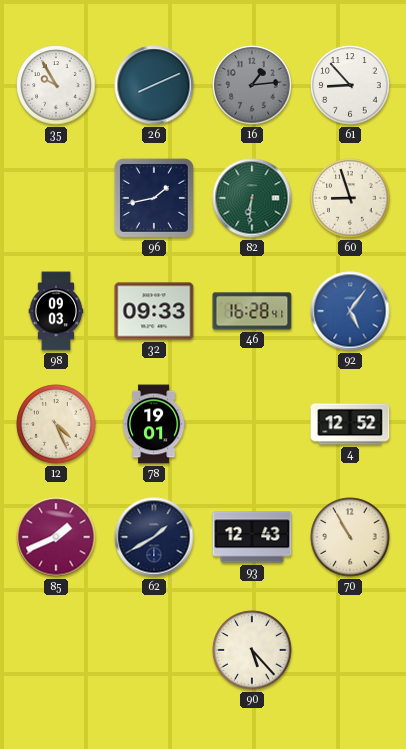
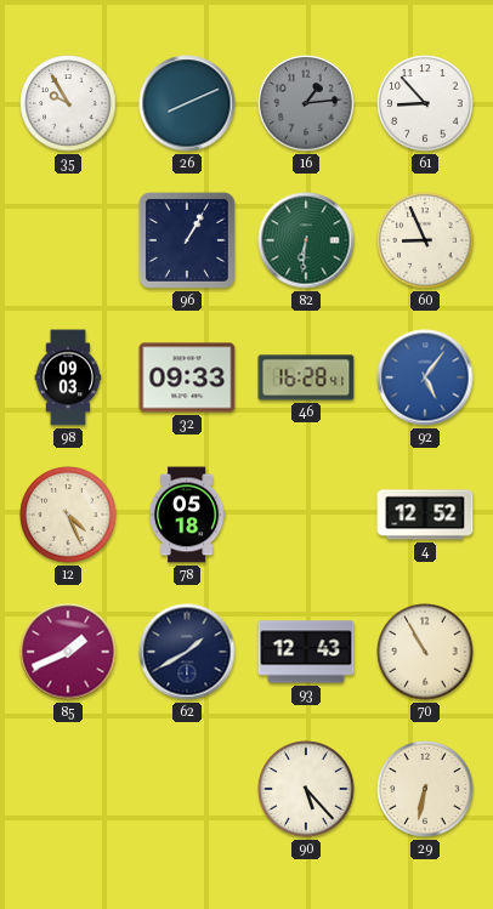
96: 1:43 -> 1:05 (187, 240)
60: 8:57 -> 8:56 (425, 240)
78: 19:01 -> 05:18 (187, 515)
29: none -> 6:32 (425, 789)
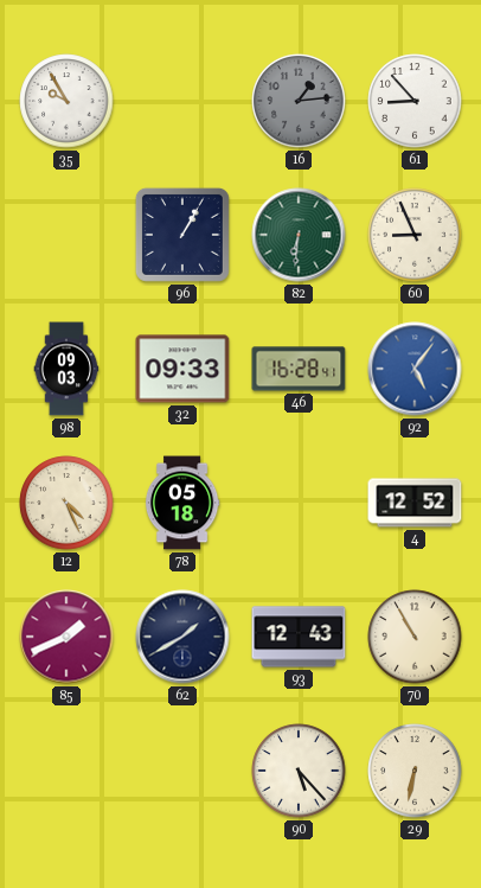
26: 8:11 -> none (187, 103)
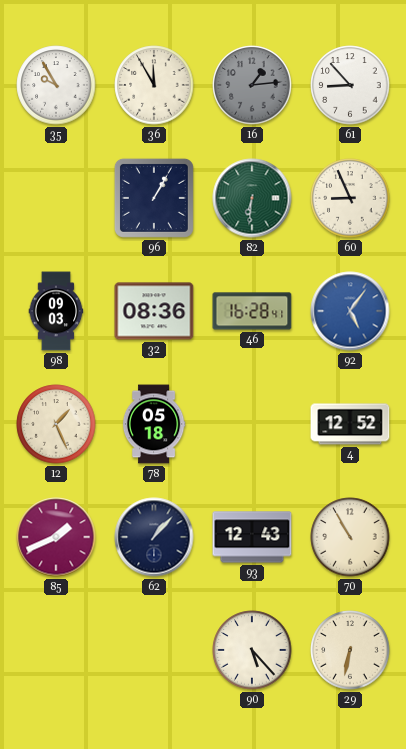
36: none -> 11:55 (154, 85)
32: 09:33 -> 08:36 (154, 311)
12: 4:26 -> 1:26 (56, 424)
62: 1:40 -> 1:07 (154, 537)
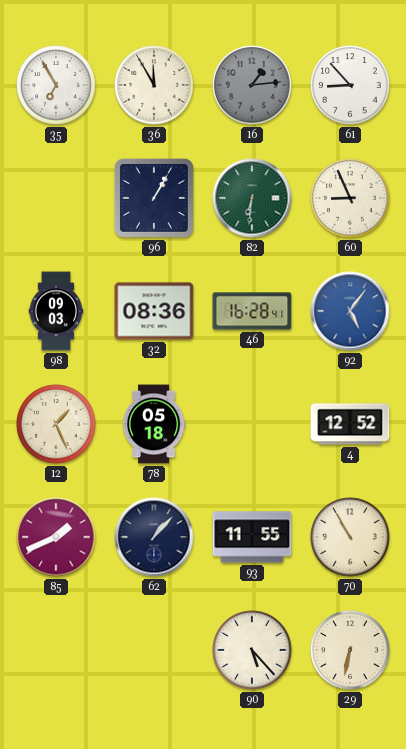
35: 9:55 -> 6:55 (56, 85)
93: 12:43 -> 11:55 (252, 537)
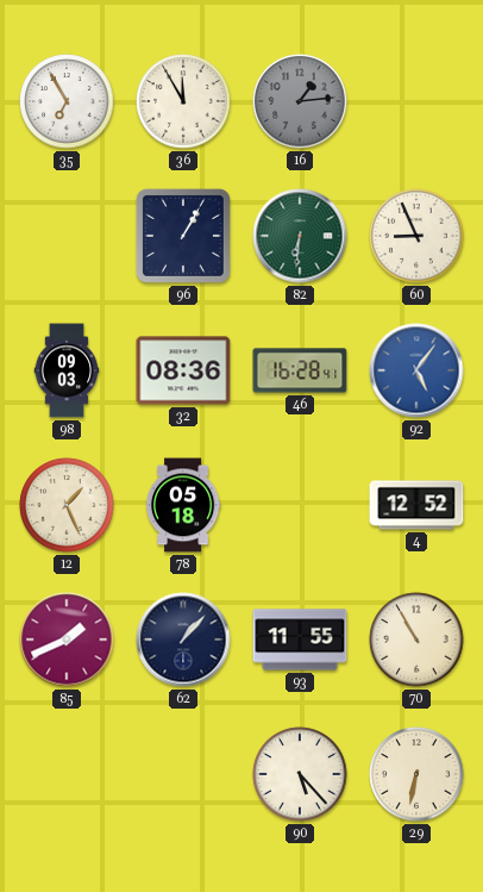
61: 8:53 -> none (350, 85)
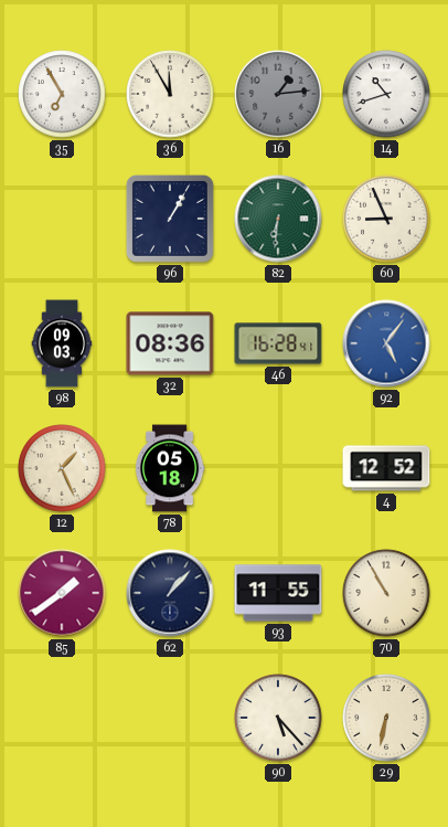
14: none -> 10:42 (386, 94)
85: 1:41 -> 1:39 (62, 593)
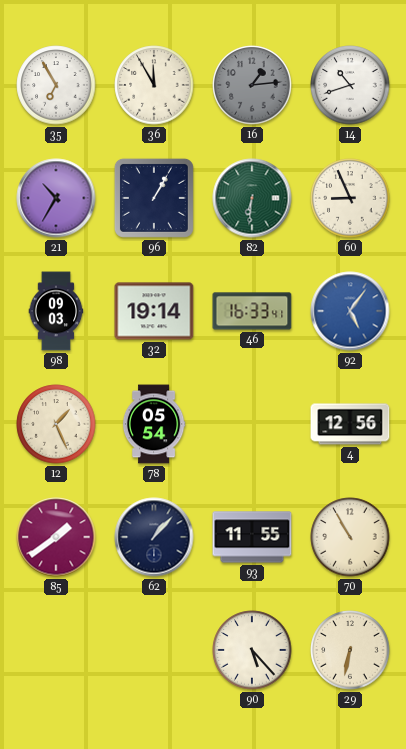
21: none -> 10:35 (56, 198)
32: 08:36 -> 19:14 (154, 311)
46: 16:28 -> 16:33 (252, 311)
78: 05:18 -> 05:54 (154, 424)
4: 12:52 -> 12:56 (350, 424)
